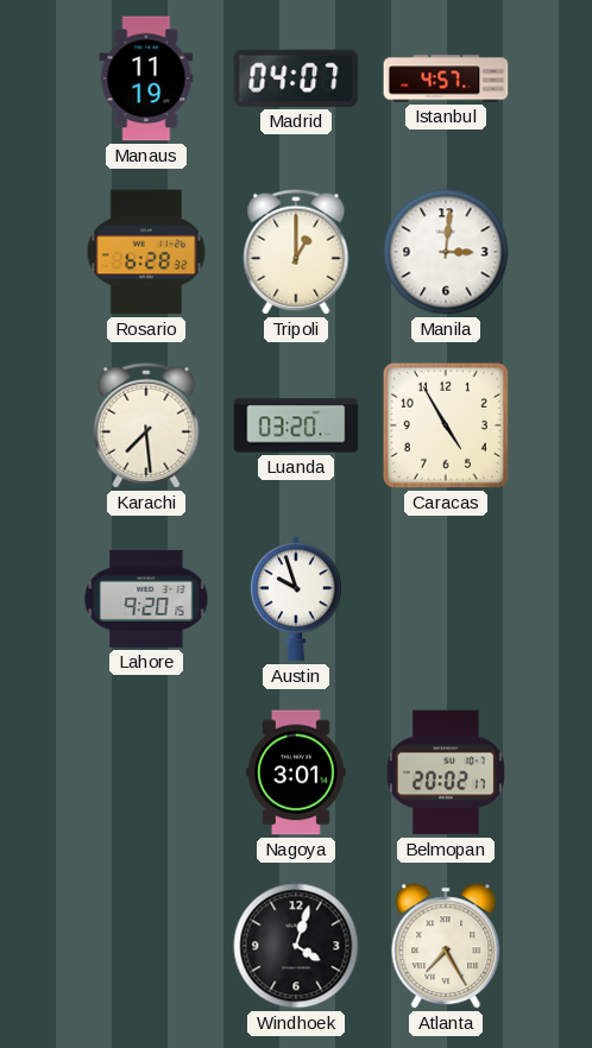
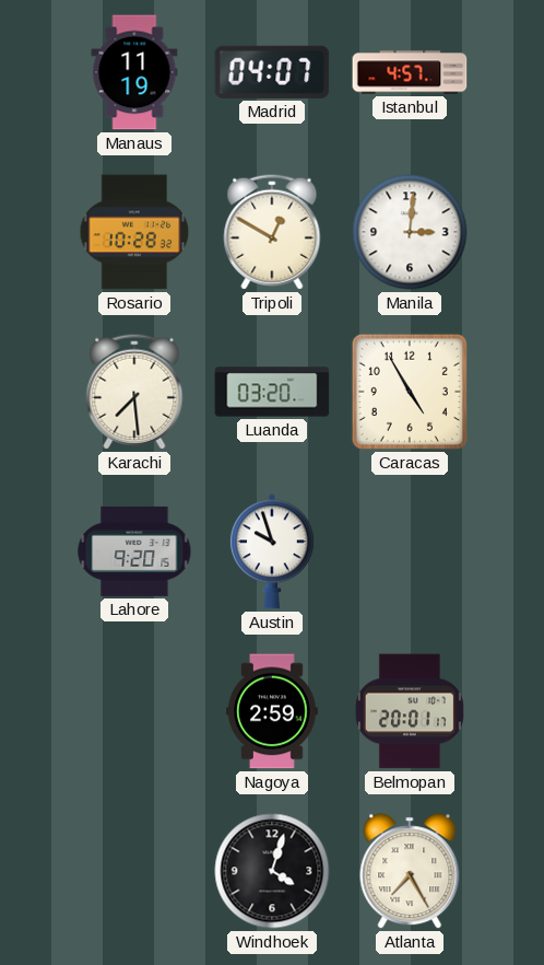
Rosario: 6:28 -> 10:28 (134, 232)
Tripoli: 1:00 -> 12:50 (272, 232)
Nagoya: 3:01 -> 2:59 (272, 711)
Belmopan: 20:02 -> 20:01 (410, 711)
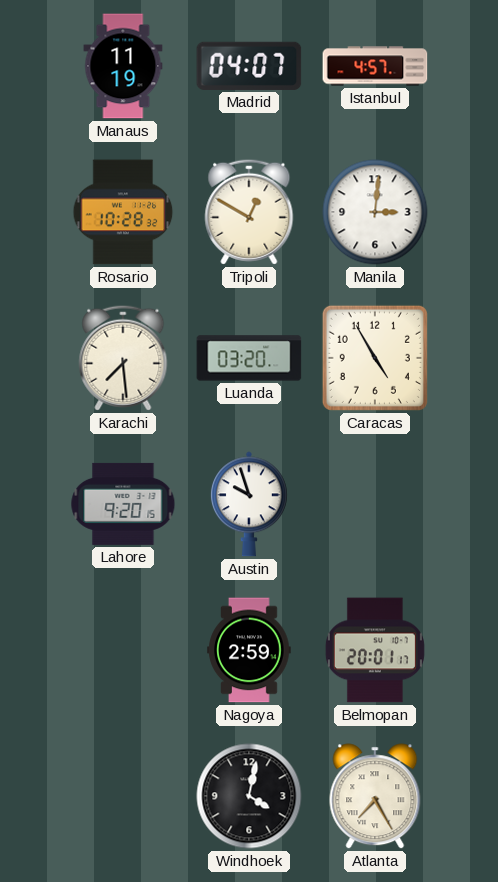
Windhoek: 4:03 -> 4:02 (249, 796)
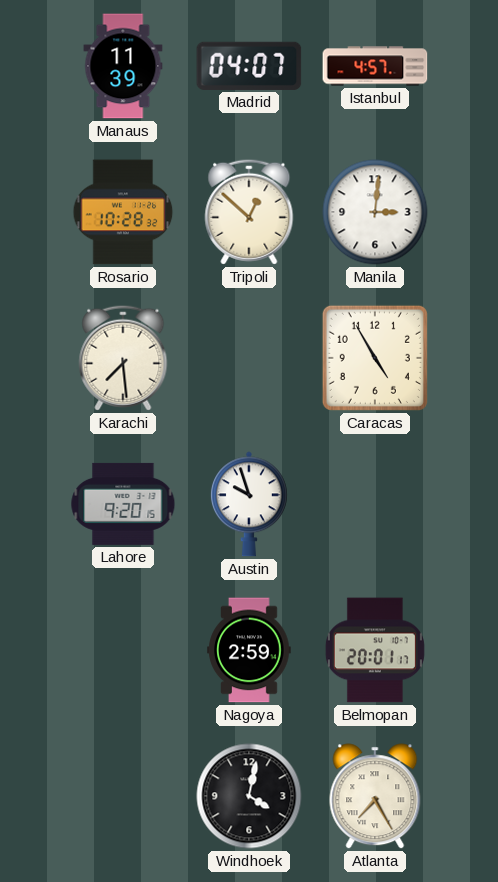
Manaus: 11:19 -> 11:39 (123, 66)
Tripoli: 12:50 -> 12:52 (249, 212)
Luanda: 03:20 -> none (249, 358)
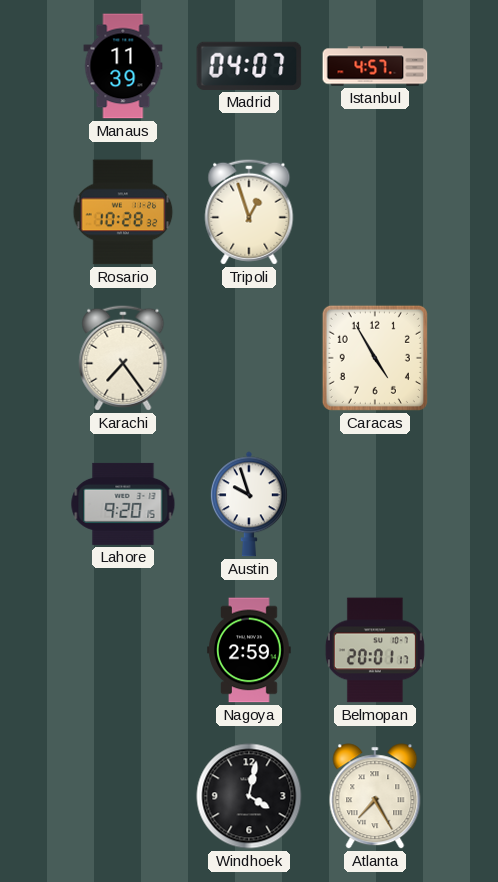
Tripoli: 12:52 -> 12:57 (249, 212)
Manila: 3:01 -> none (375, 212)
Karachi: 7:29 -> 7:24 (123, 358)
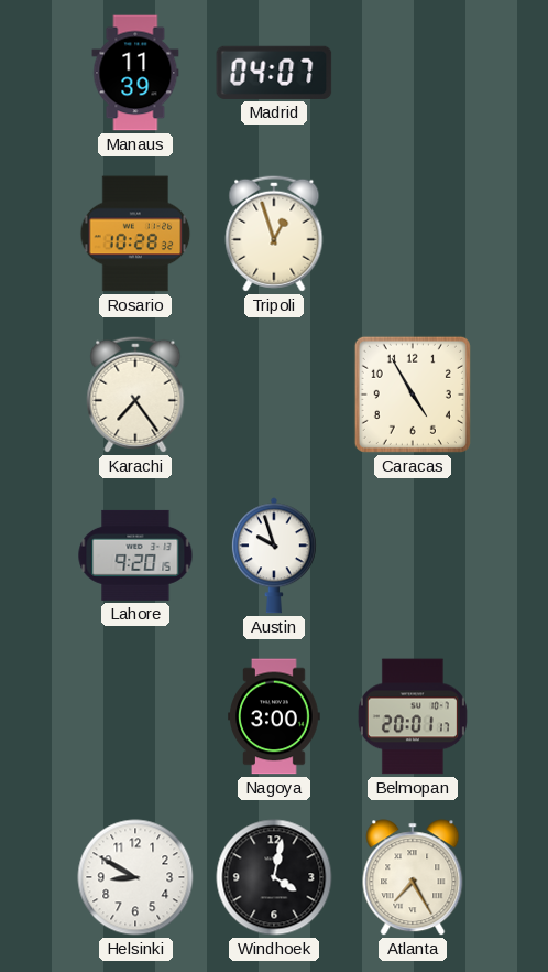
Istanbul: 4:57 -> none (375, 66)
Nagoya: 2:59 -> 3:00 (274, 716)
Helsinki: none -> 8:50 (135, 877)
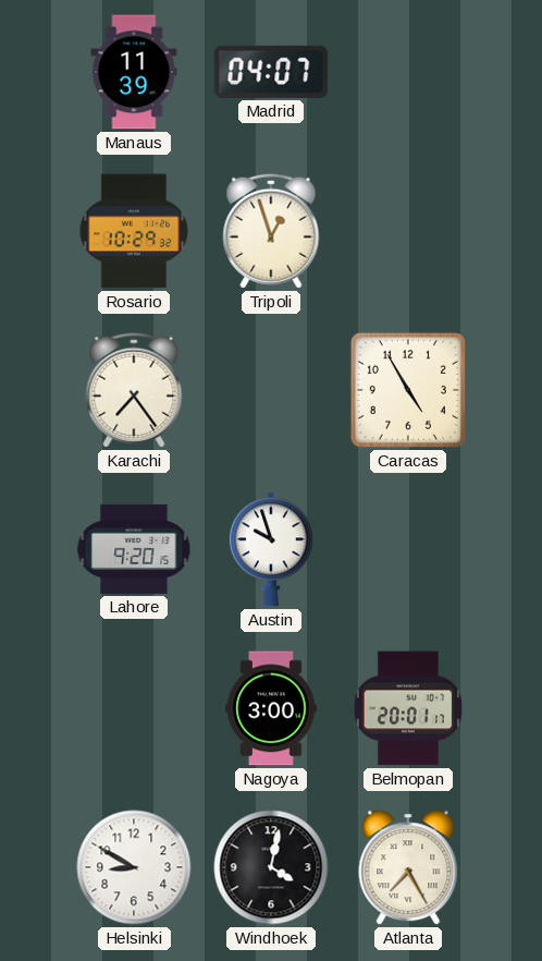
Rosario: 10:28 -> 10:29 (134, 231)
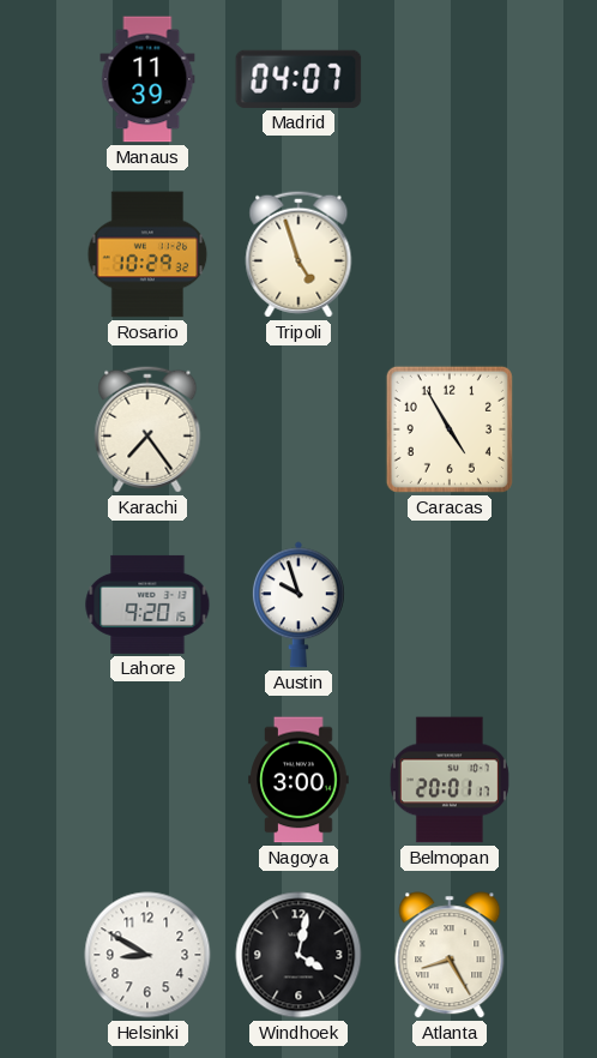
Tripoli: 12:57 -> 4:57 (298, 254)
Atlanta: 7:25 -> 8:25 (450, 955)
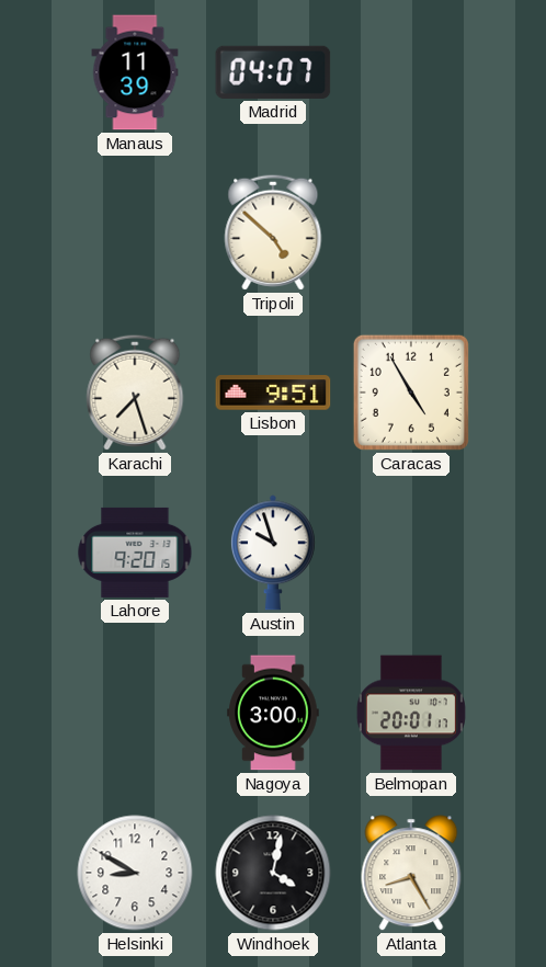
Rosario: 10:29 -> none (147, 254)
Tripoli: 4:57 -> 4:52 (273, 232)
Karachi: 7:24 -> 7:27 (135, 393)
Lisbon: none -> 9:51 (273, 393)
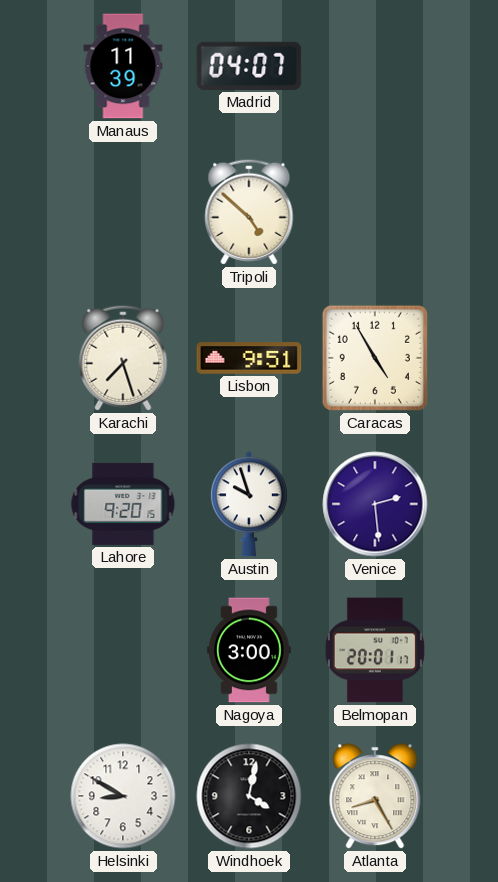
Venice: none -> 2:29 (375, 504)
